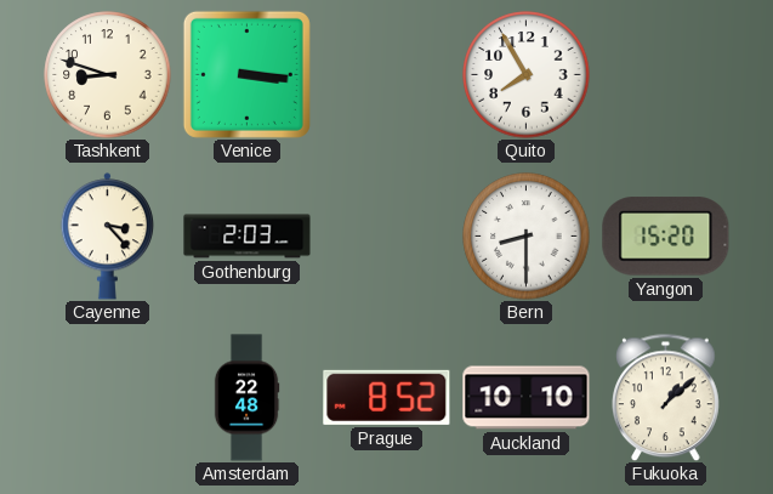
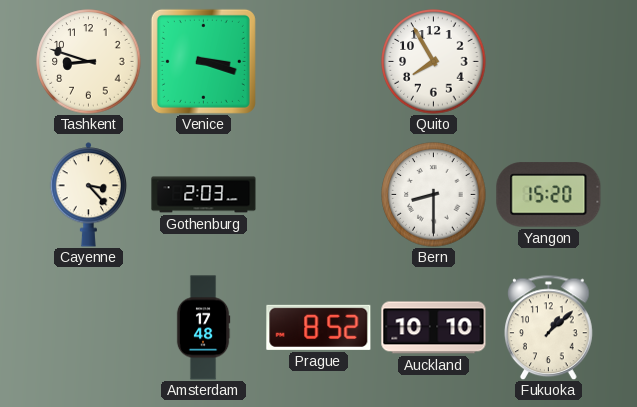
Venice: 3:16 -> 3:18 (203, 61)
Amsterdam: 22:48 -> 17:48 (203, 328)
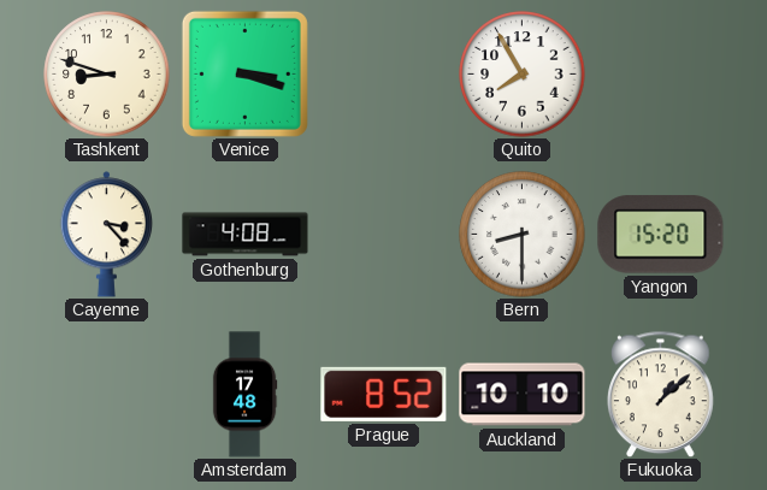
Gothenburg: 2:03 -> 4:08 (246, 235)
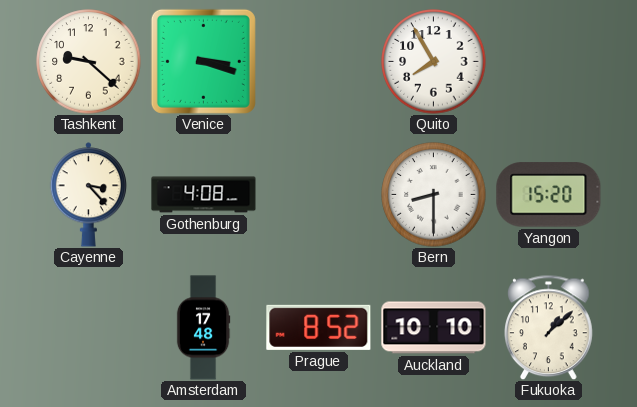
Tashkent: 8:48 -> 9:22 (89, 62)
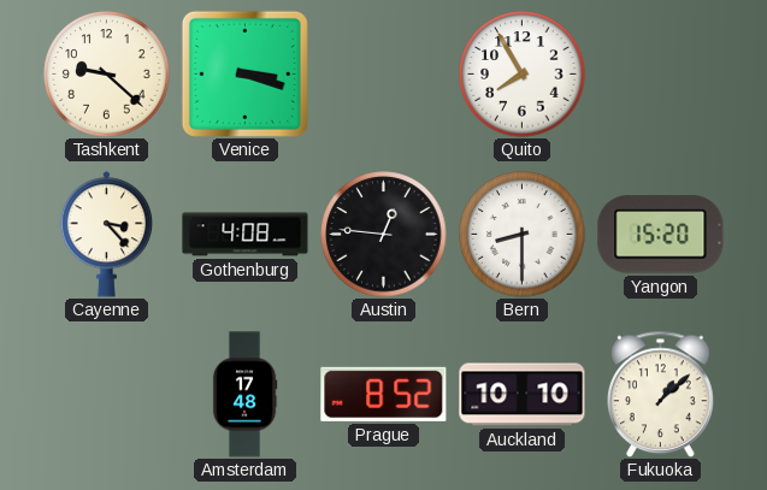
Austin: none -> 12:46 (384, 235)
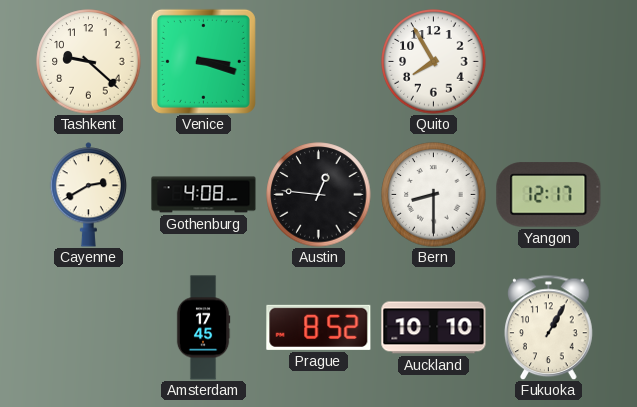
Cayenne: 3:23 -> 2:40 (89, 195)
Yangon: 15:20 -> 12:17 (549, 195)
Amsterdam: 17:48 -> 17:45 (203, 328)
Fukuoka: 1:08 -> 1:05 (549, 327)
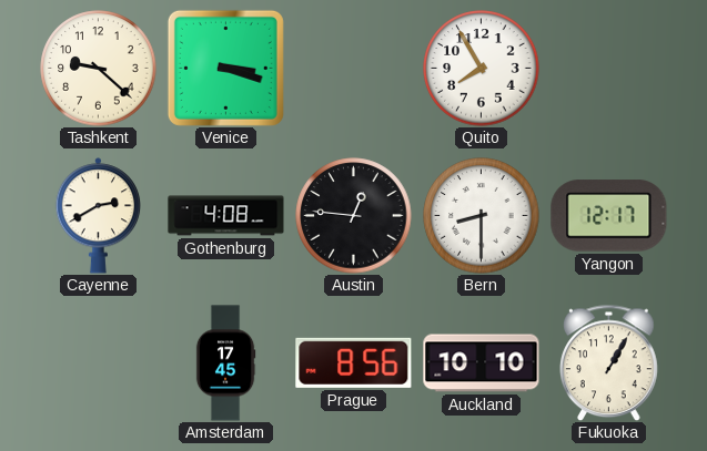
Prague: 8:52 -> 8:56 (354, 362)
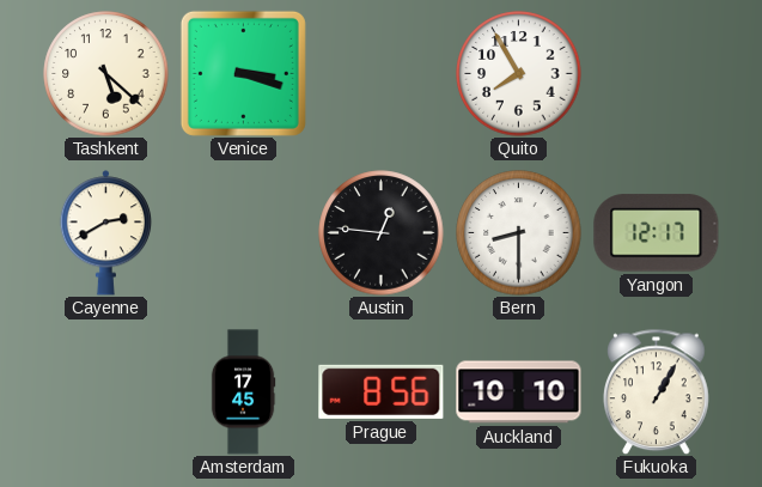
Tashkent: 9:22 -> 5:22 (106, 74)
Gothenburg: 4:08 -> none (226, 216)
